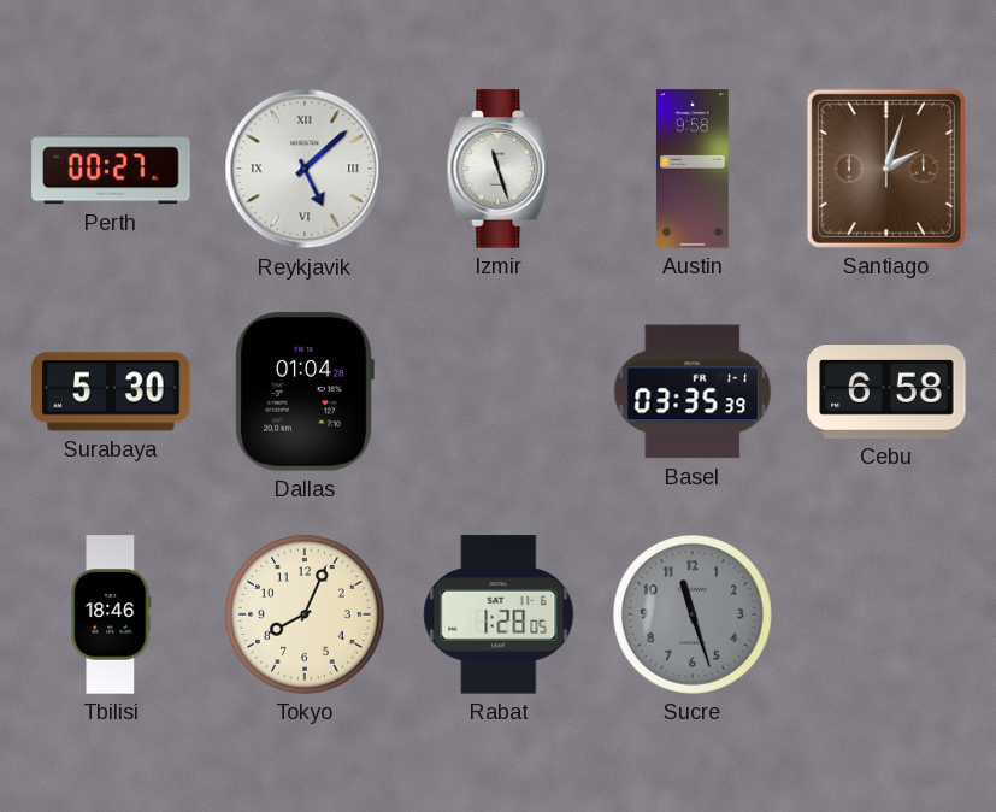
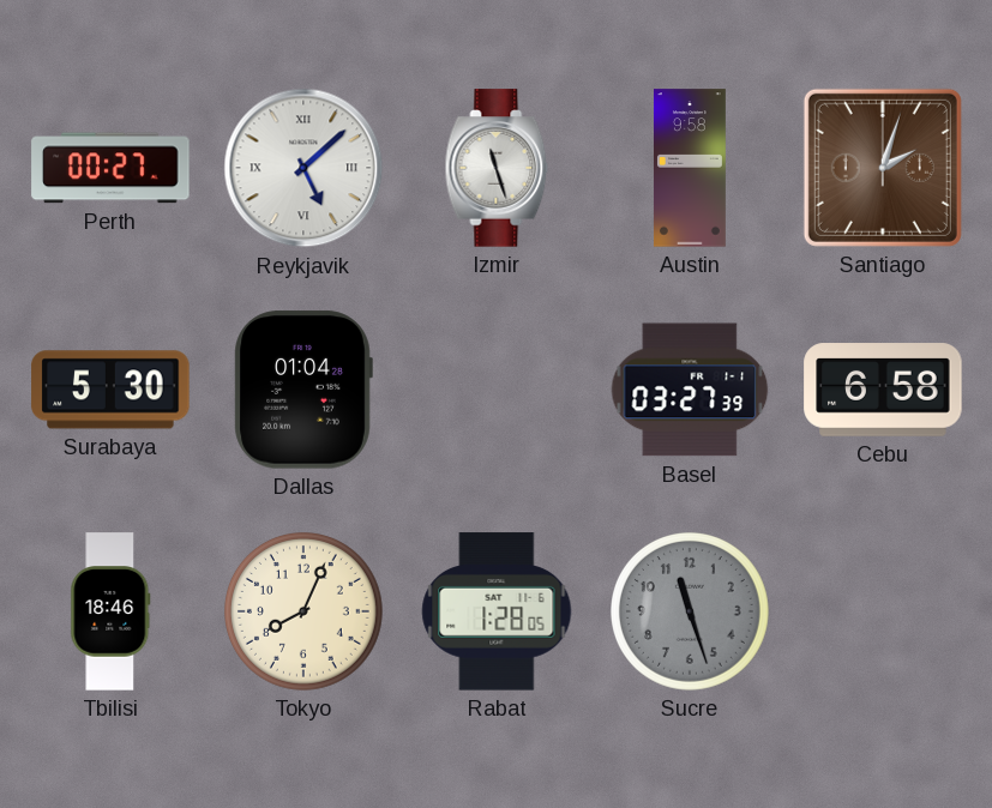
Basel: 03:35 -> 03:27 (690, 390)
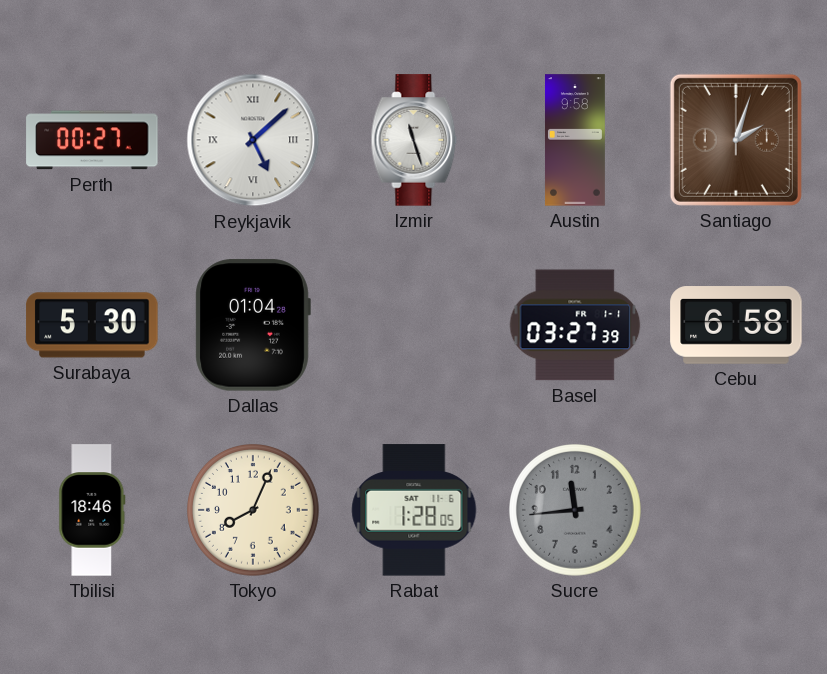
Sucre: 11:27 -> 11:44 (576, 511)
